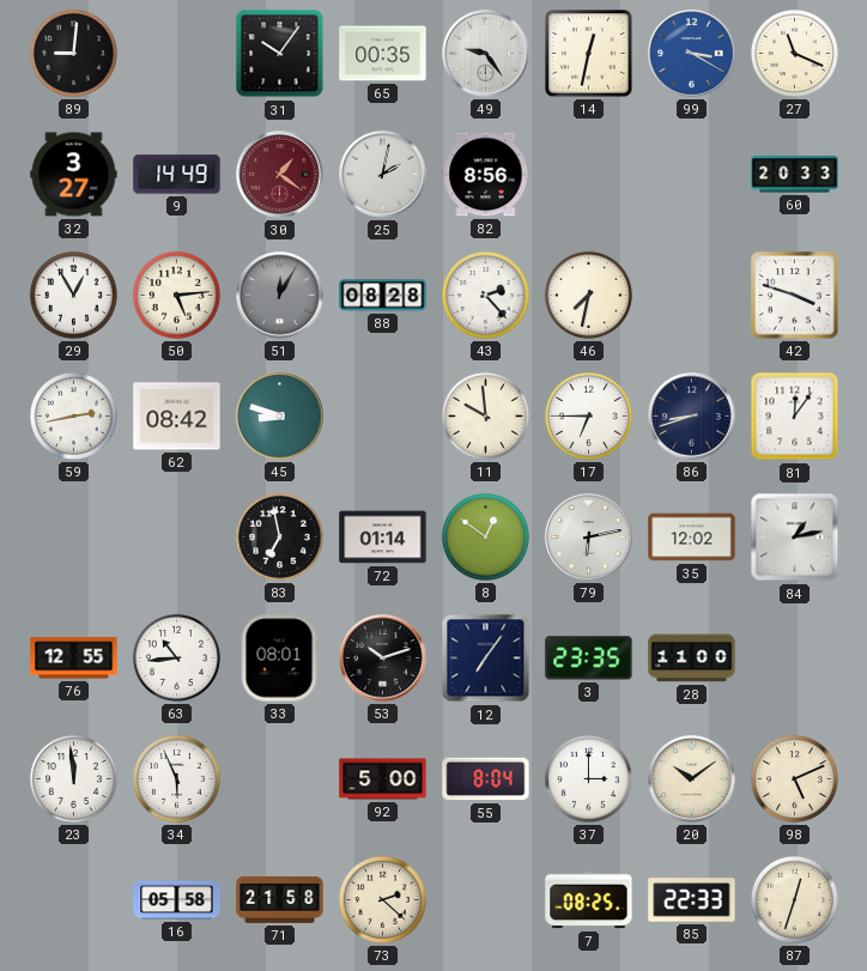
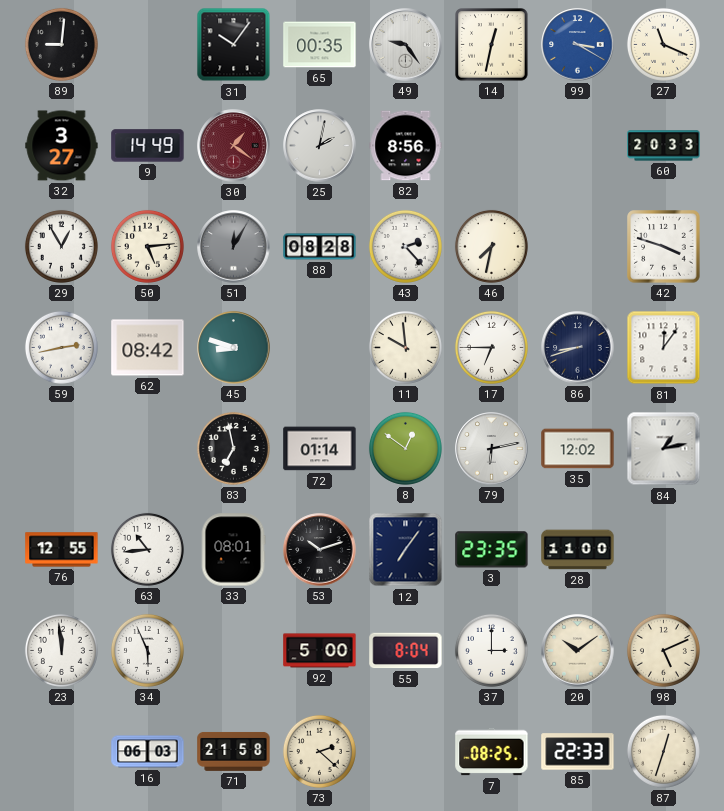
16: 05:58 -> 06:03 (148, 752)
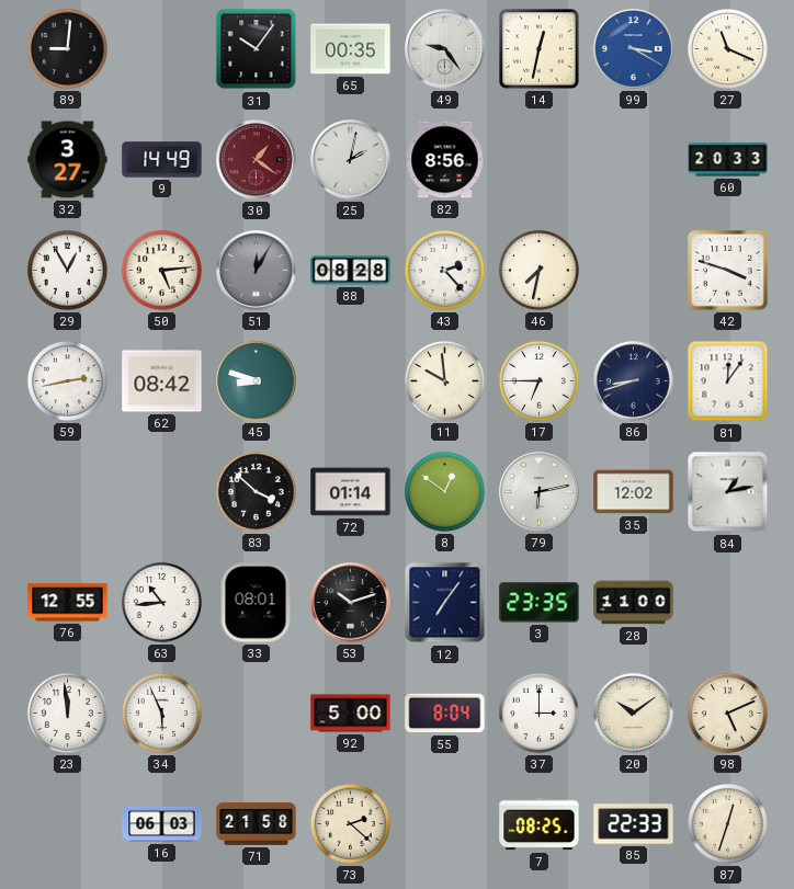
83: 6:58 -> 3:52 (256, 491)
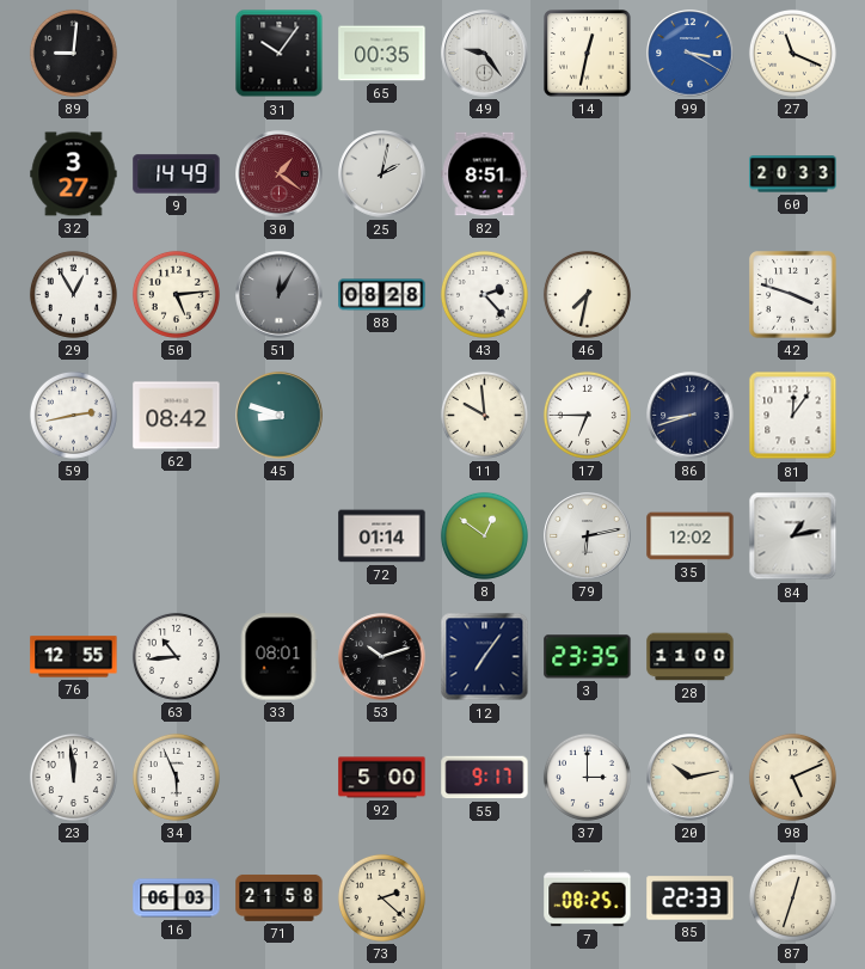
82: 8:56 -> 8:51 (485, 174)
83: 3:52 -> none (256, 491)
55: 8:04 -> 9:17 (485, 778)
20: 10:09 -> 10:13 (691, 778)
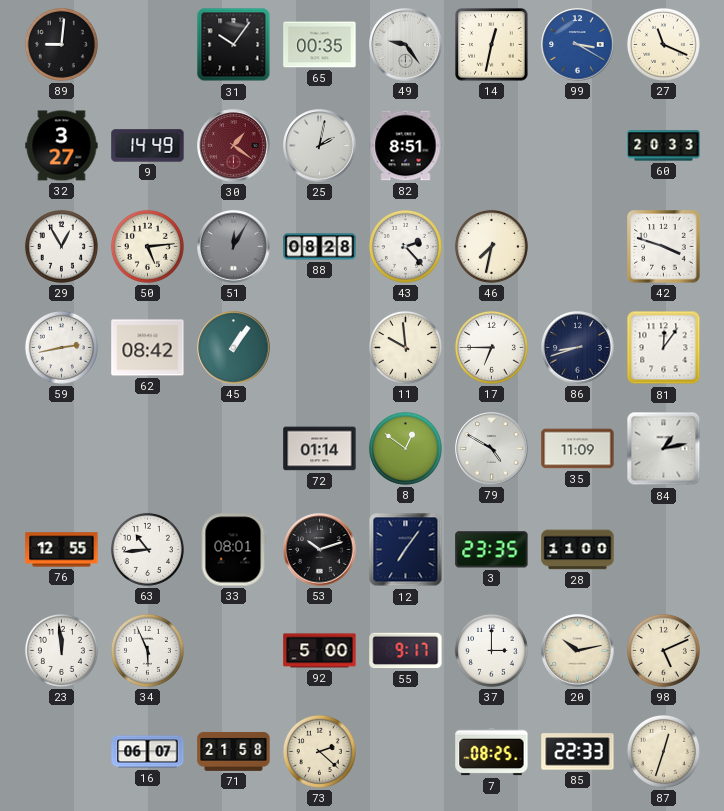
45: 8:48 -> 1:06 (234, 348)
79: 6:13 -> 4:50 (492, 449)
35: 12:02 -> 11:09 (578, 449)
16: 06:03 -> 06:07 (148, 752)
